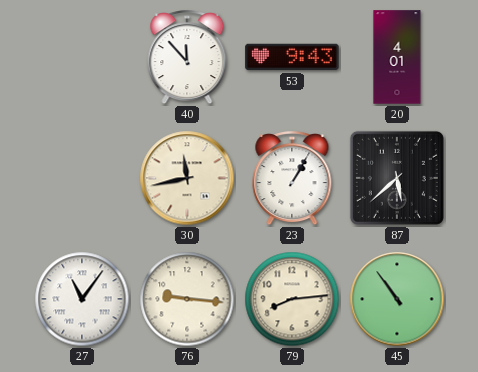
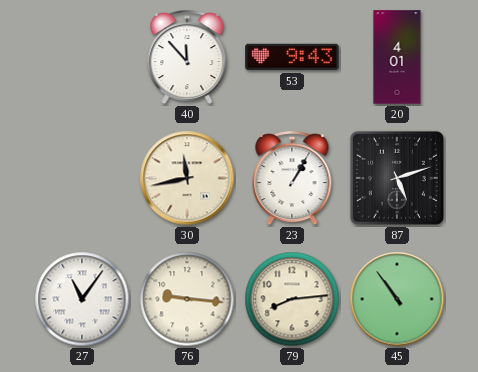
87: 5:38 -> 5:12 (397, 178)
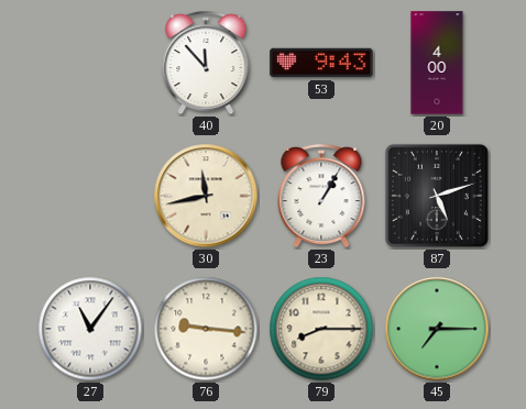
20: 4:01 -> 4:00 (437, 63)
79: 8:14 -> 8:15 (321, 329)
45: 10:54 -> 7:15 (437, 329)
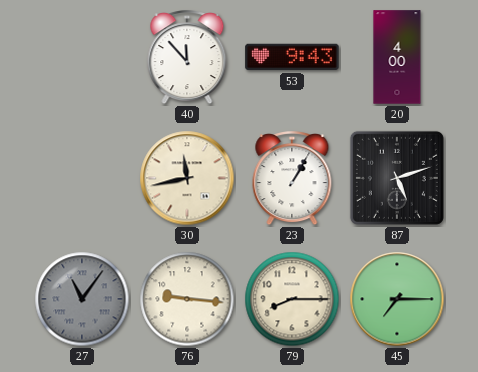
27 dial: white -> grey (82, 299)
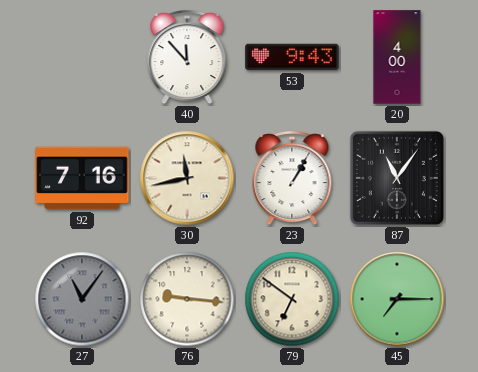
92: none -> 7:16 (82, 178)
87: 5:12 -> 11:06 (397, 178)
79: 8:15 -> 6:51 (292, 299)
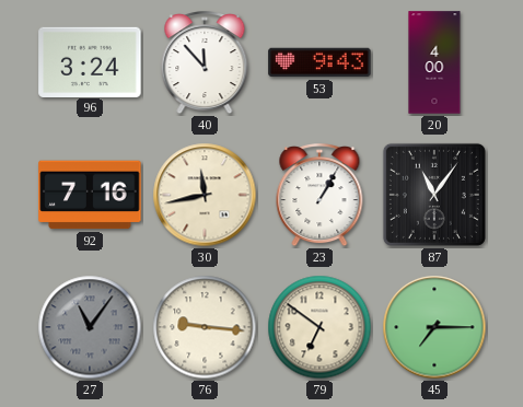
96: none -> 3:24 (90, 61)
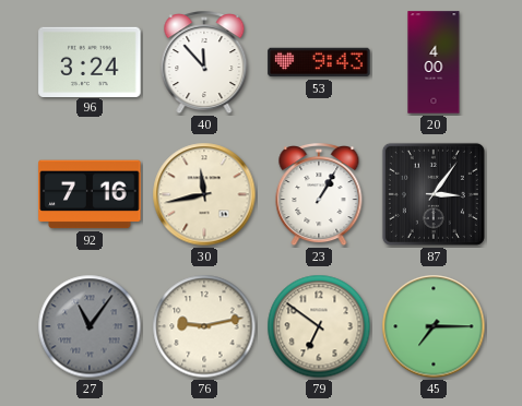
87: 11:06 -> 3:06 (434, 194)
76: 9:16 -> 9:13 (204, 326)
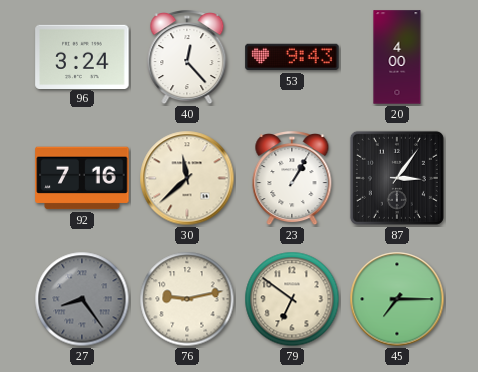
40: 11:53 -> 12:23 (187, 58)
30: 11:43 -> 11:38 (187, 178)
27: 11:06 -> 8:24 (82, 299)
